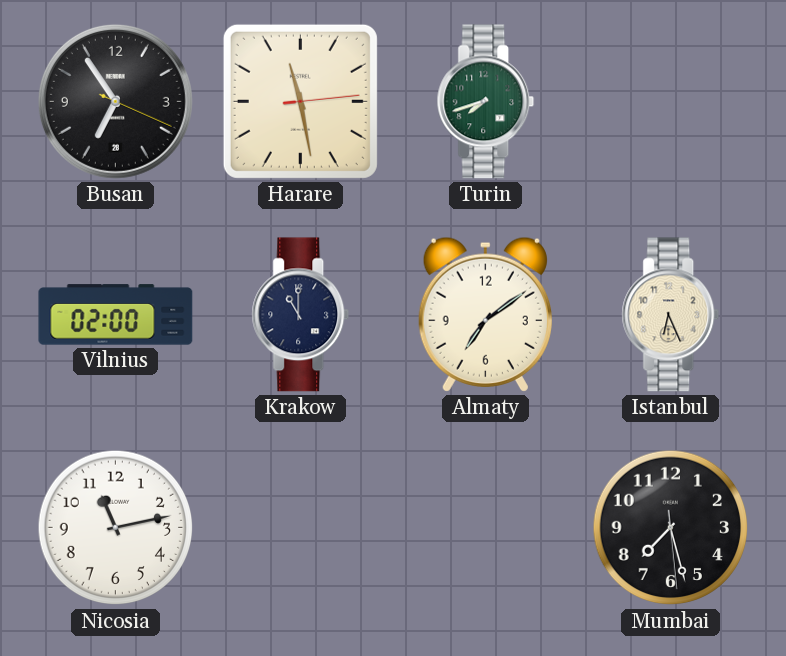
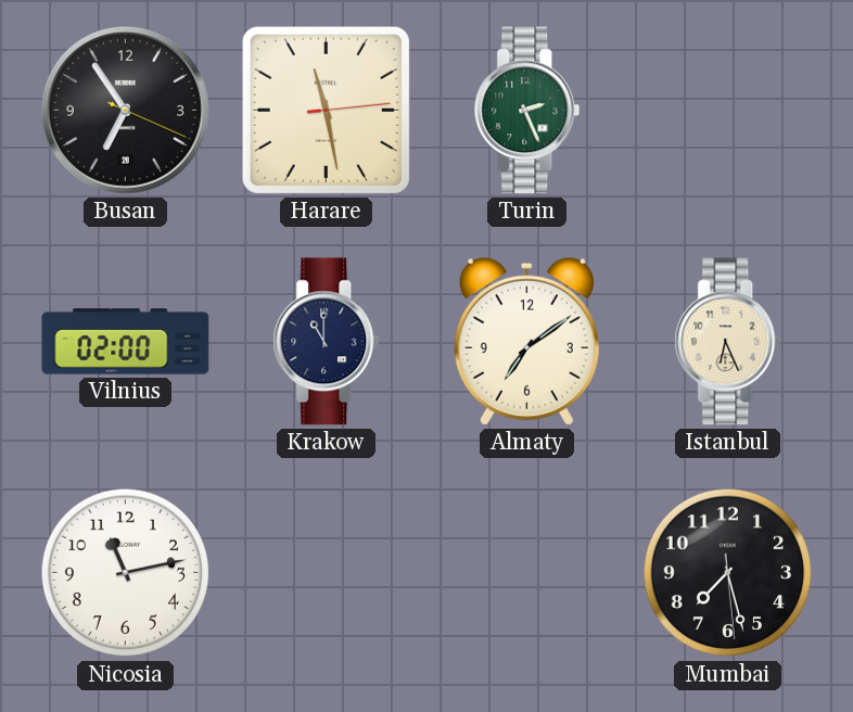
Turin: 7:42 -> 2:26 (527, 111)
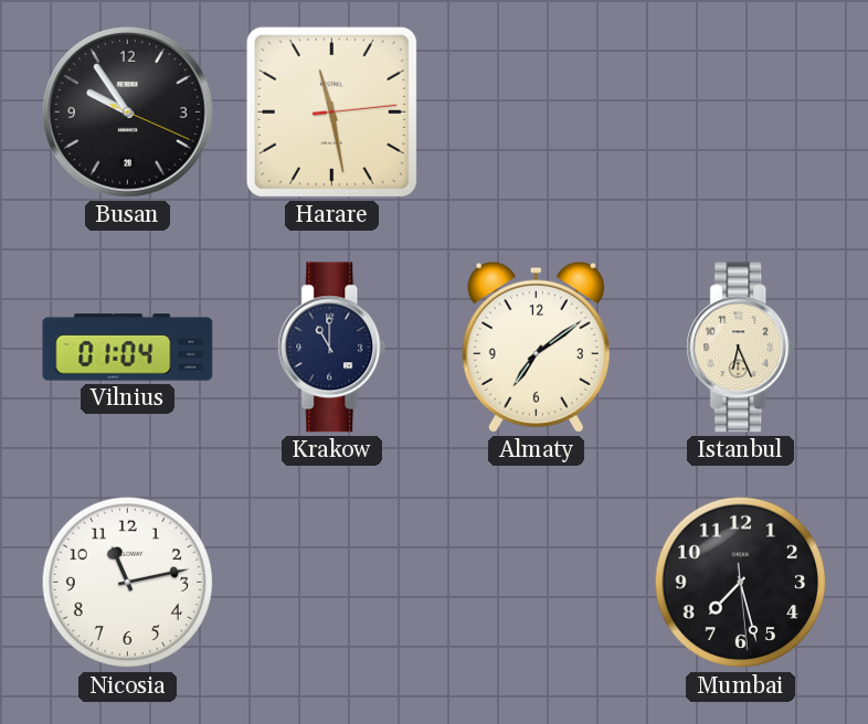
Busan: 6:54 -> 9:54 (127, 111)
Turin: 2:26 -> none (527, 111)
Vilnius: 02:00 -> 01:04 (128, 348)
